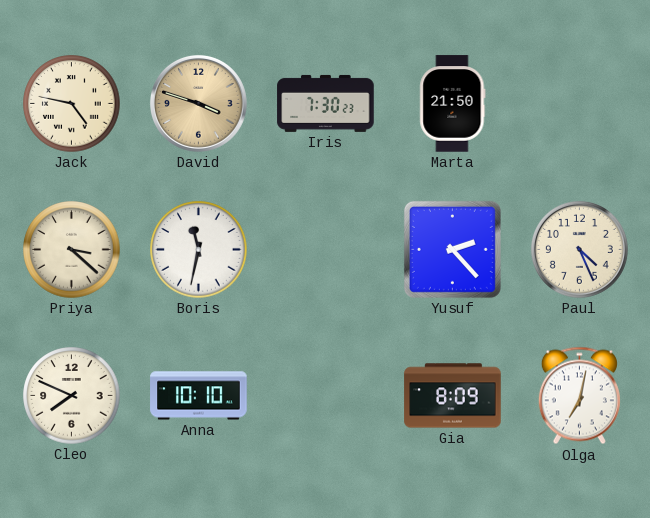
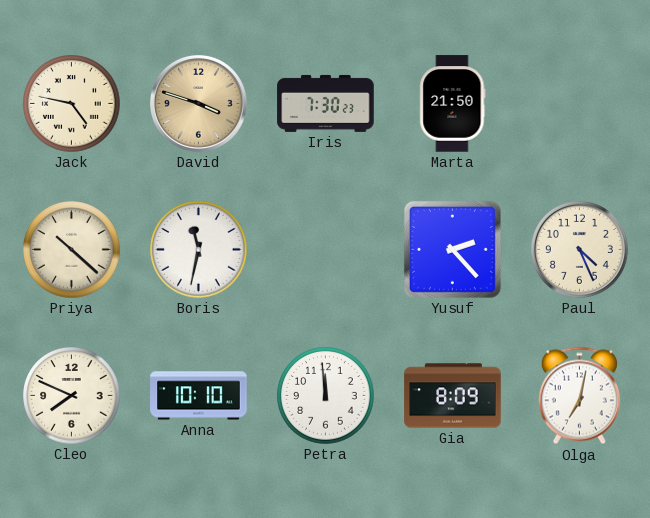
Priya: 3:22 -> 10:22 (72, 250)
Petra: none -> 11:59 (326, 396)
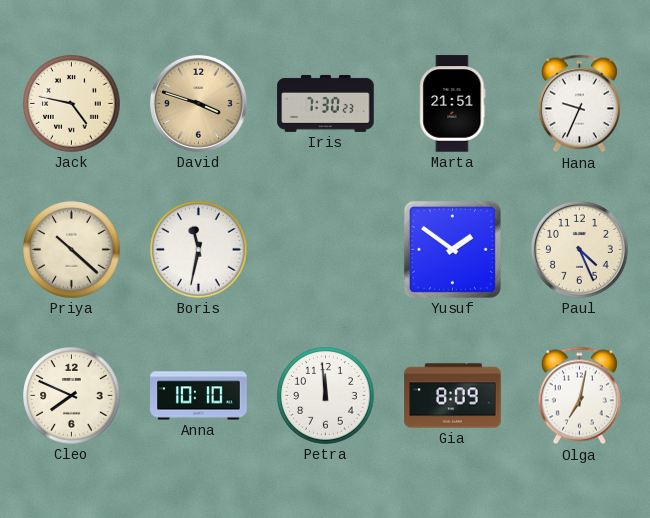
Marta: 21:50 -> 21:51 (453, 104)
Hana: none -> 9:34 (579, 104)
Yusuf: 2:23 -> 1:51 (452, 249)
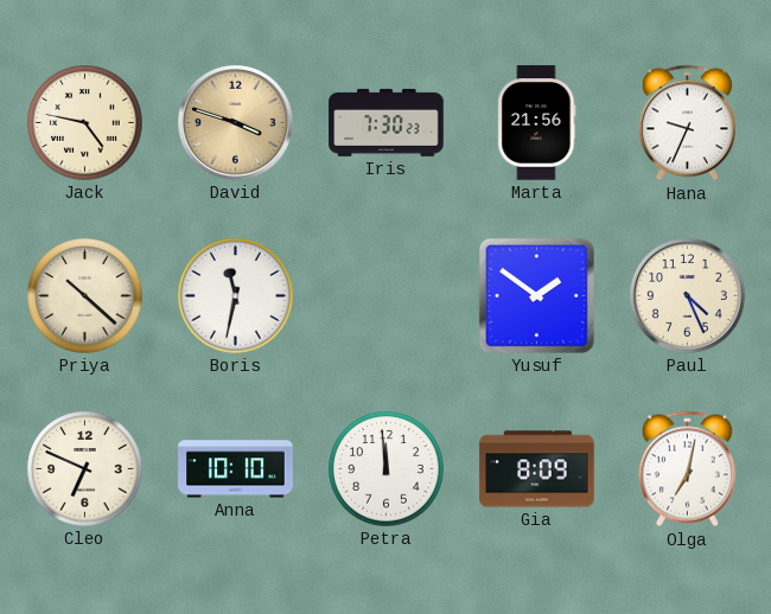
Marta: 21:51 -> 21:56 (537, 123)
Cleo: 7:49 -> 6:49 (85, 469)
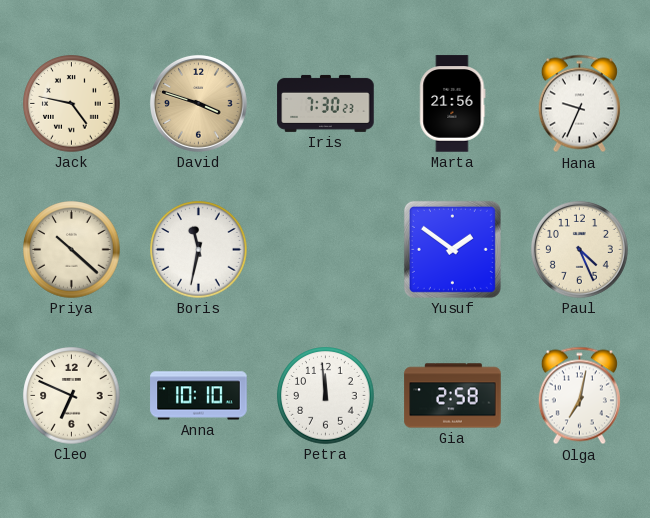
Gia: 8:09 -> 2:58 (453, 396)
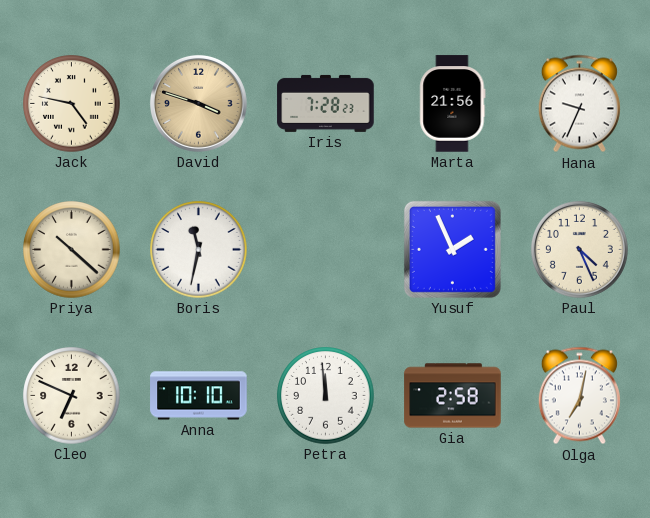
Iris: 7:30 -> 7:28 (326, 103)
Yusuf: 1:51 -> 1:56 (452, 249)
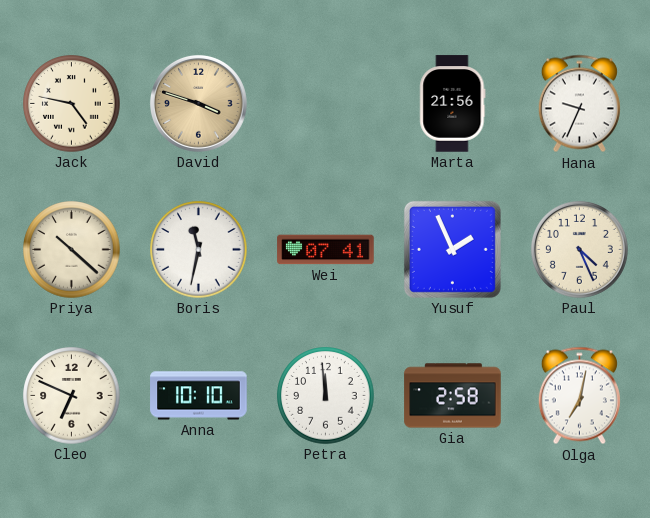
Iris: 7:28 -> none (326, 103)
Wei: none -> 07:41 (326, 250)
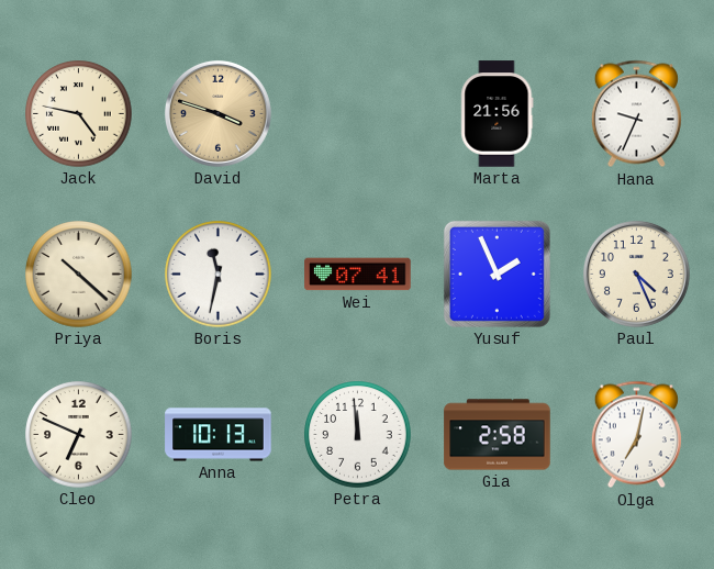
Anna: 10:10 -> 10:13 (219, 435)
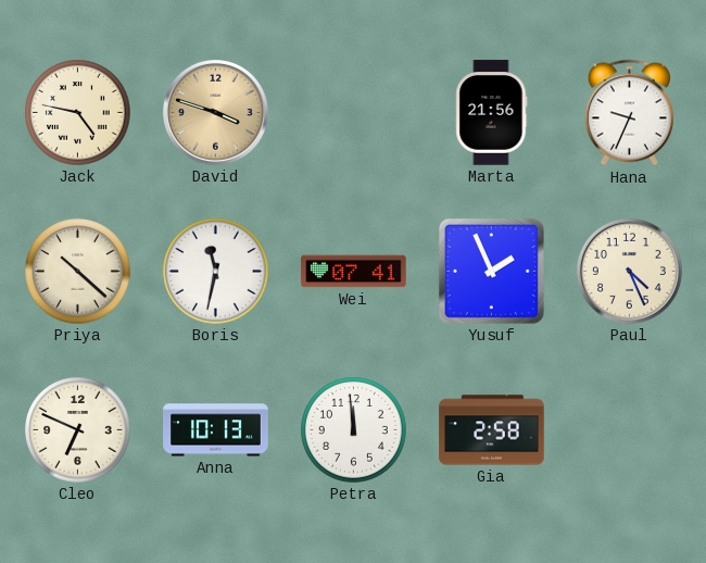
Olga: 7:02 -> none (636, 435)
